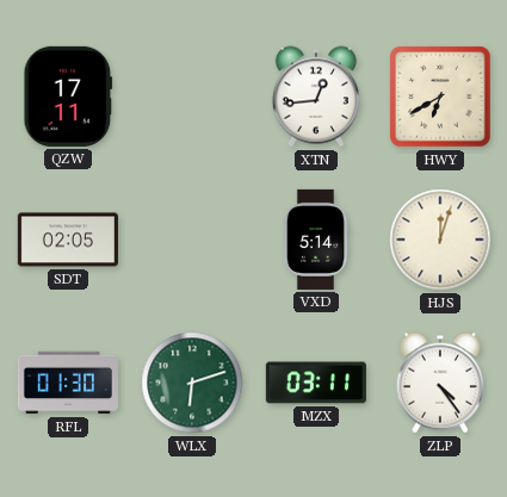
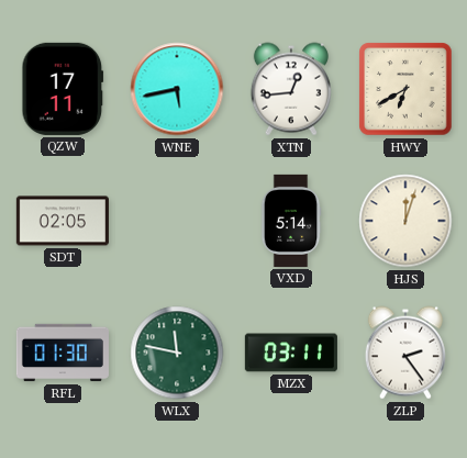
WNE: none -> 5:43 (177, 89)
WLX: 6:12 -> 11:47 (177, 353)
ZLP: 4:24 -> 2:24 (405, 353)
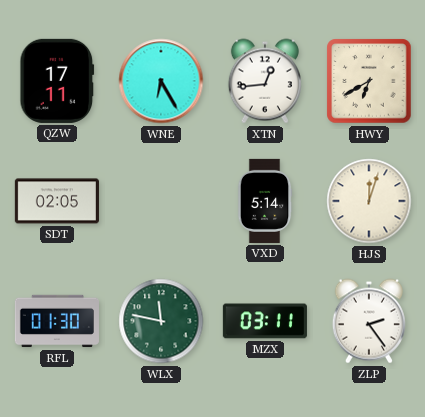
WNE: 5:43 -> 6:25 (161, 81)
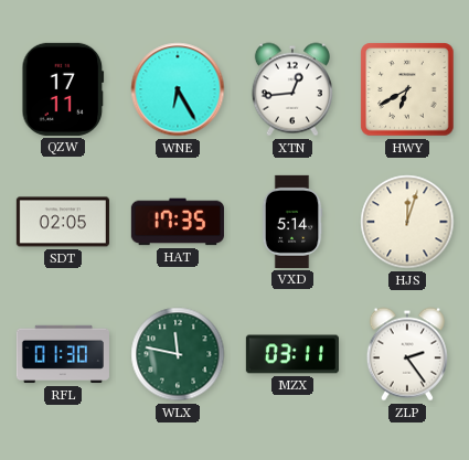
HAT: none -> 17:35 (178, 222)
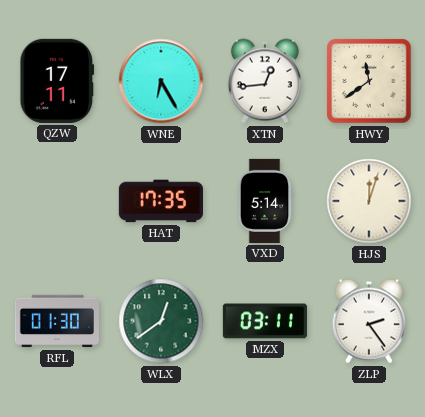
HWY: 6:40 -> 11:39 (369, 81)
SDT: 02:05 -> none (63, 222)
WLX: 11:47 -> 12:39 (161, 321)
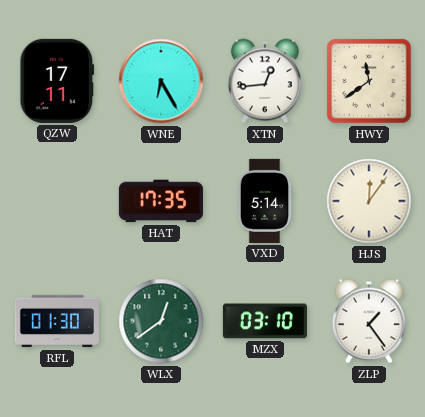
HJS: 12:03 -> 12:06 (369, 201)
MZX: 03:11 -> 03:10 (265, 321)
ZLP: 2:24 -> 1:24 (369, 321)
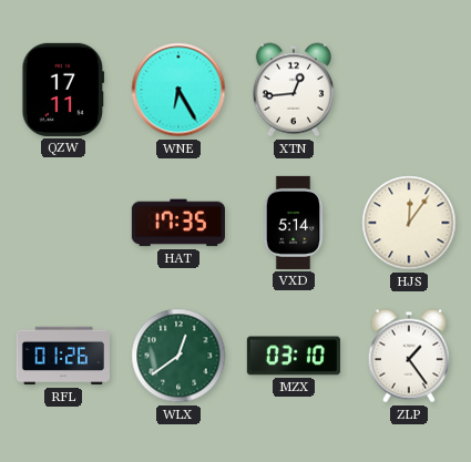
HWY: 11:39 -> none (369, 81)
RFL: 01:30 -> 01:26 (63, 356)
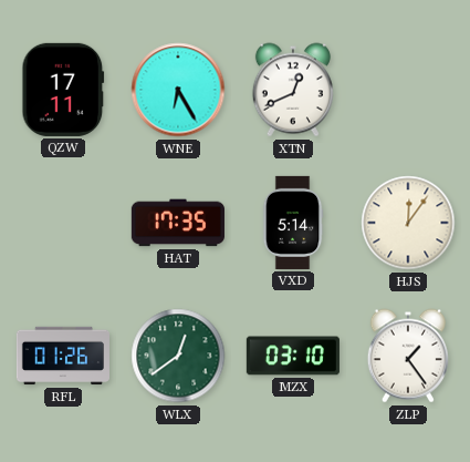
XTN: 12:44 -> 12:41 (293, 90)
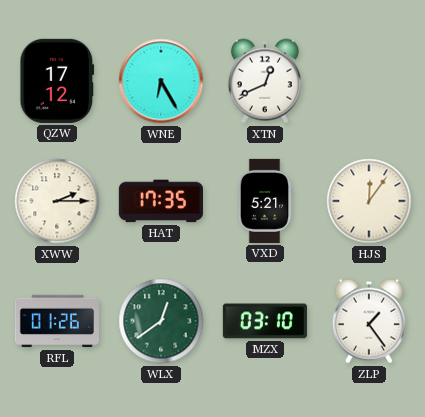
QZW: 17:11 -> 17:12 (57, 81)
XWW: none -> 2:15 (57, 201)
VXD: 5:14 -> 5:21 (265, 201)
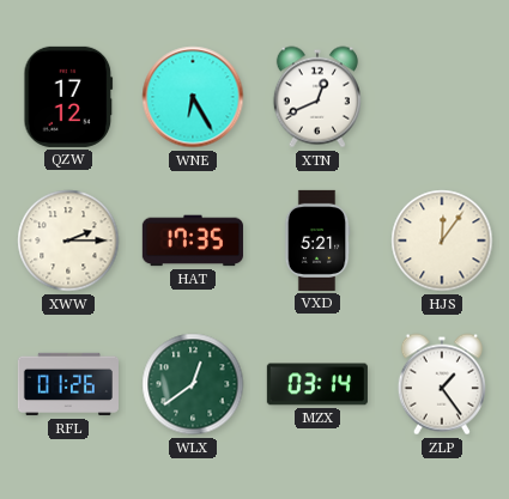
MZX: 03:10 -> 03:14 (317, 384)
